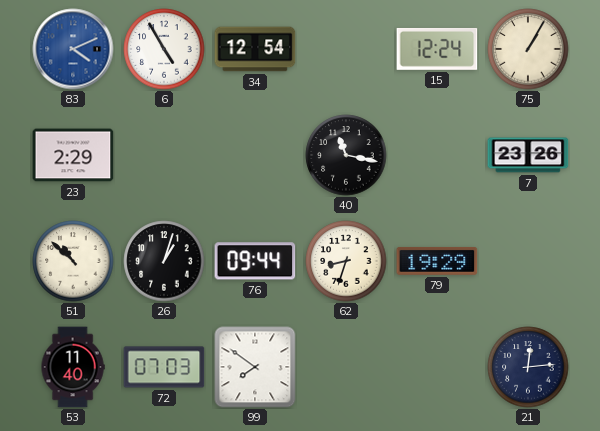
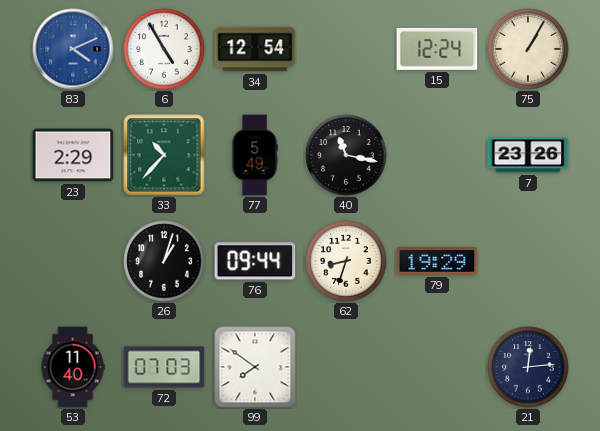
33: none -> 10:37 (164, 155)
77: none -> 5:49 (255, 155)
51: 10:52 -> none (73, 261)
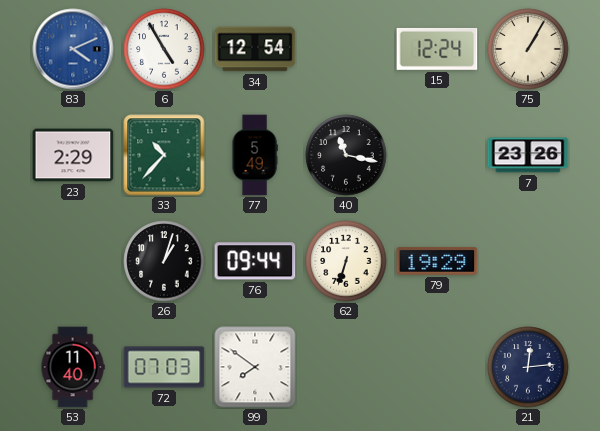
62: 8:33 -> 6:33 (346, 261)
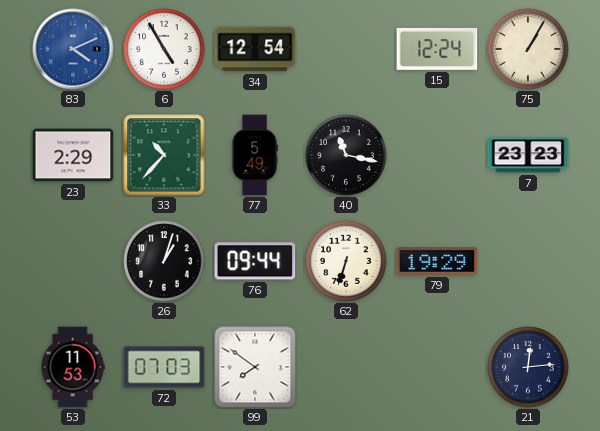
7: 23:26 -> 23:23 (528, 155)
53: 11:40 -> 11:53 (73, 367)
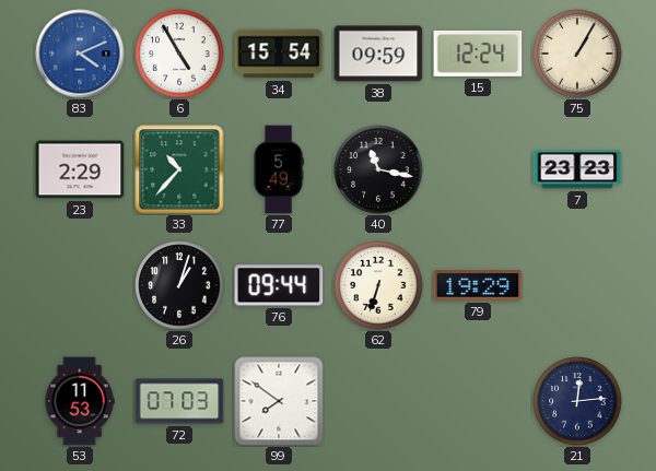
34: 12:54 -> 15:54 (279, 54)
38: none -> 09:59 (378, 54)
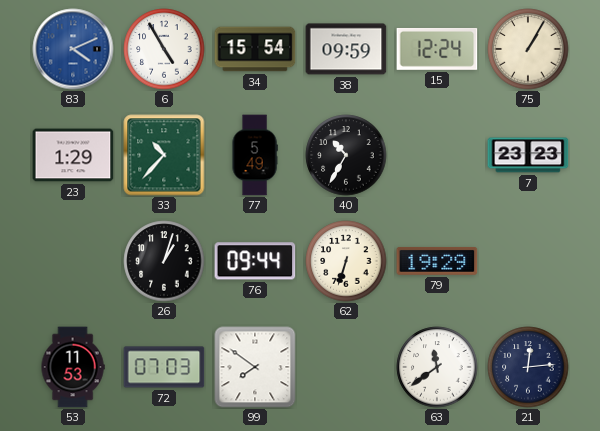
23: 2:29 -> 1:29 (73, 155)
40: 11:17 -> 10:35 (346, 155)
63: none -> 11:39 (437, 367)
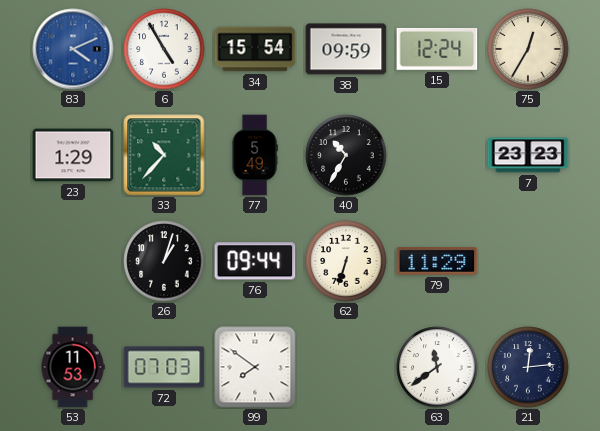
75: 1:05 -> 12:35 (528, 49)
79: 19:29 -> 11:29 (437, 261)
